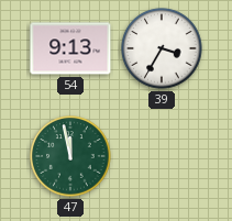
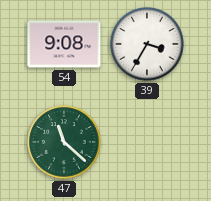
54: 9:13 -> 9:08 (64, 44)
47: 11:58 -> 11:22 (64, 142)
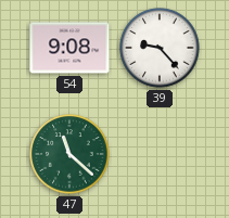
39: 3:35 -> 9:23 (160, 48)
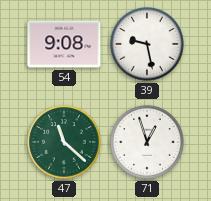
39: 9:23 -> 9:28 (147, 44)
71: none -> 12:57 (147, 142)
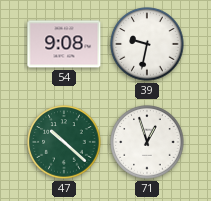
39: 9:28 -> 9:32 (147, 44)
47: 11:22 -> 10:22 (64, 142)
